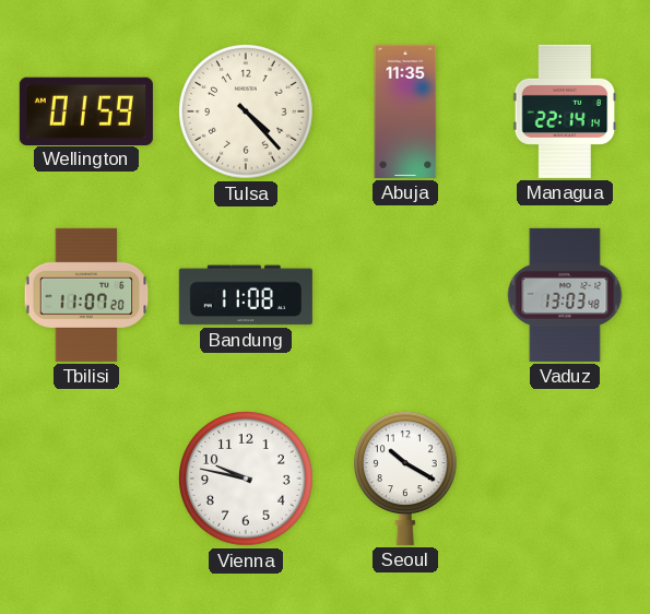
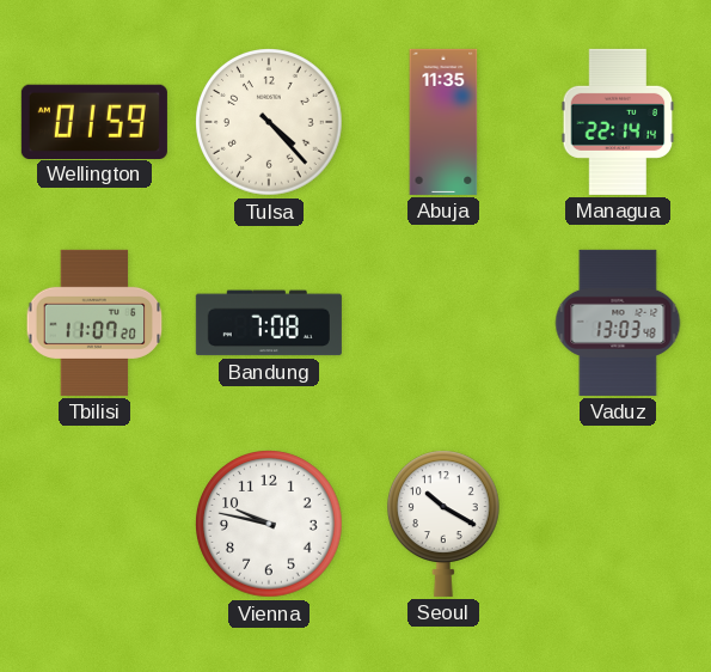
Bandung: 11:08 -> 7:08 (269, 323)
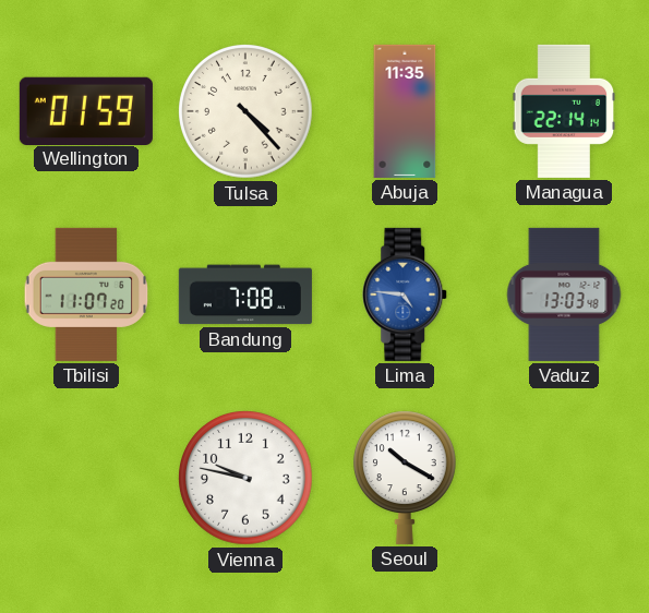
Lima: none -> 4:46 (406, 295)
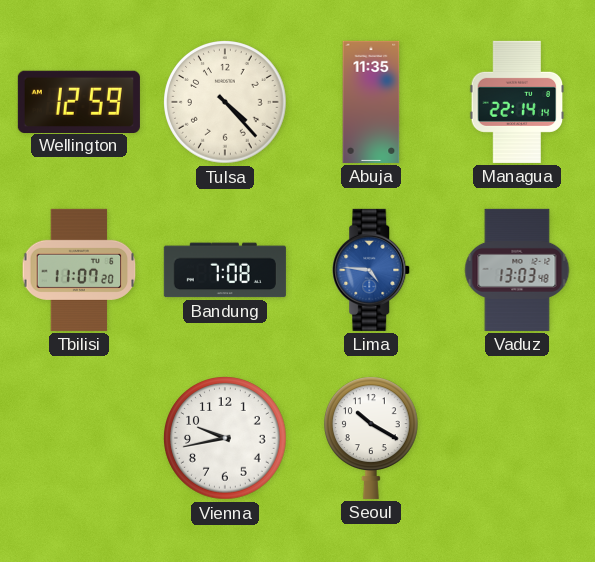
Wellington: 01:59 -> 12:59 (79, 101)
Vienna: 9:47 -> 9:43 (225, 438)
